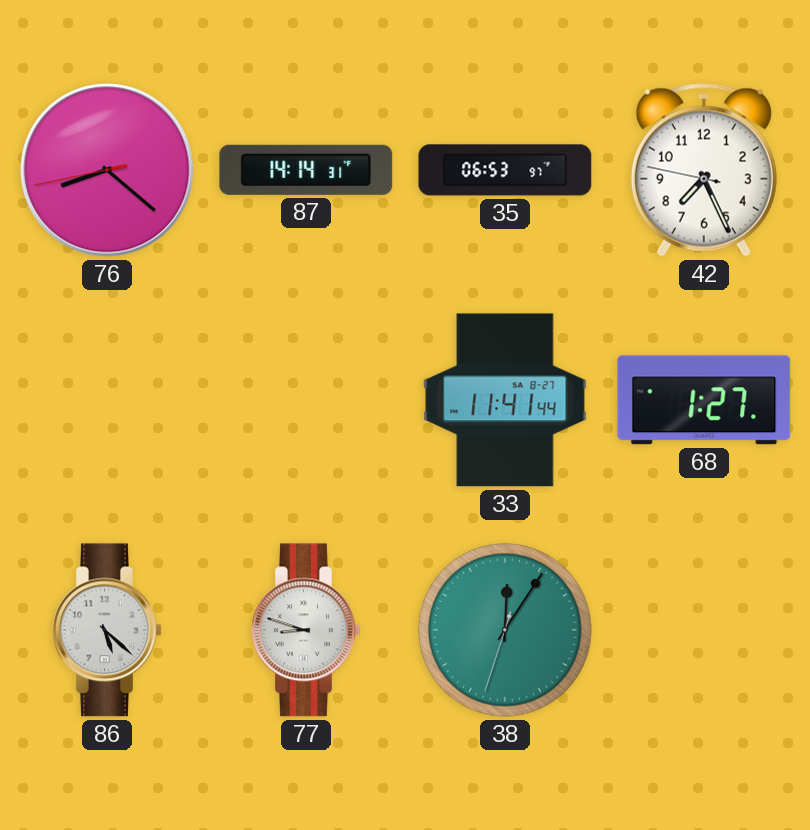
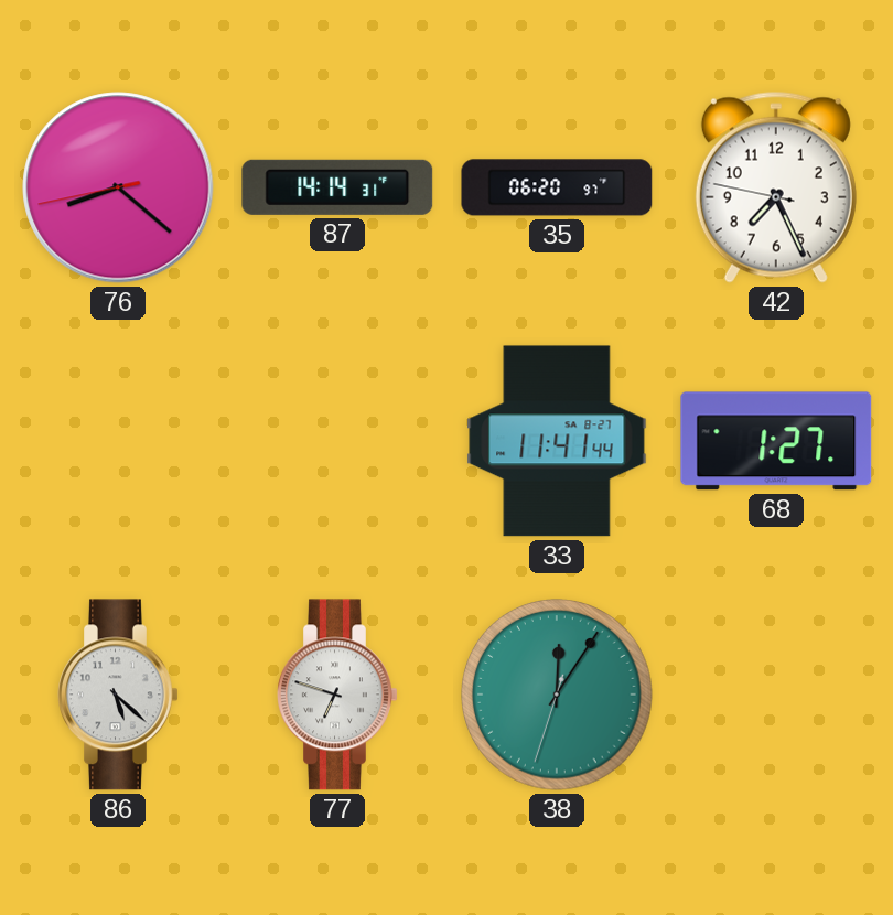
35: 06:53 -> 06:20 (557, 187)
77: 8:48 -> 6:48 (337, 695)
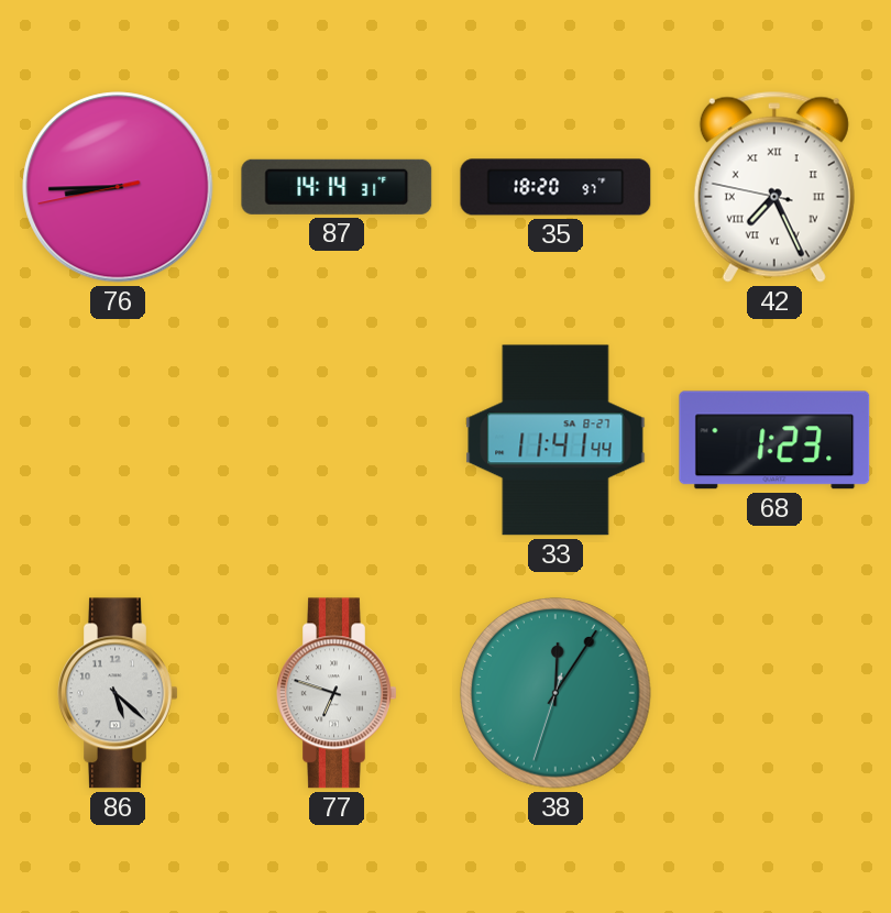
76: 8:21 -> 8:44 (118, 187)
35: 06:20 -> 18:20 (555, 187)
42 numerals: Arabic -> Roman (774, 187)
68: 1:27 -> 1:23 (774, 440)
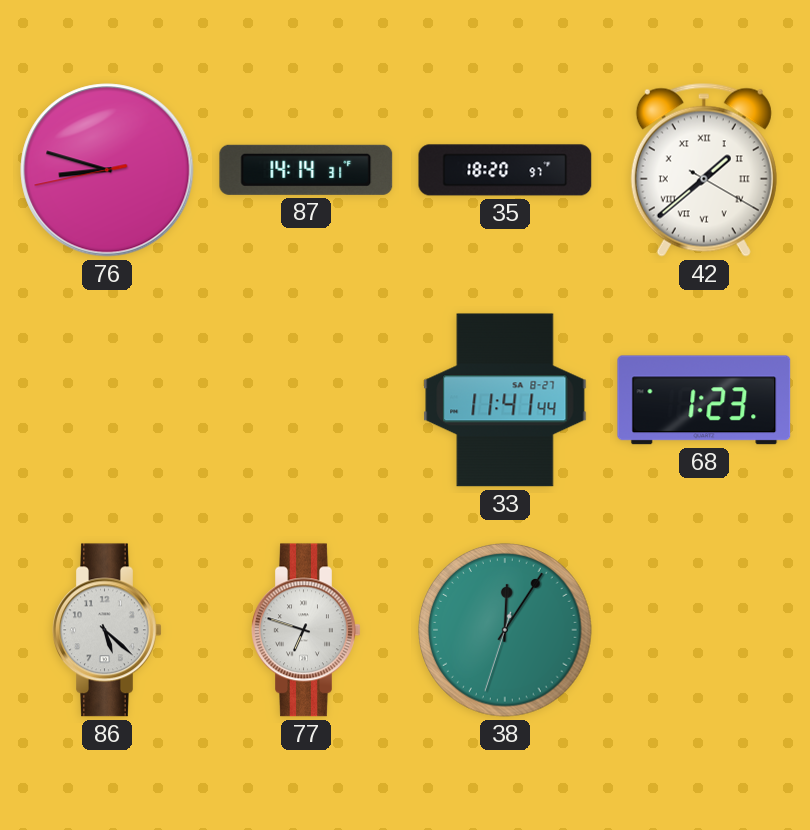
76: 8:44 -> 8:47 (107, 170)
42: 7:25 -> 1:38 (704, 170)
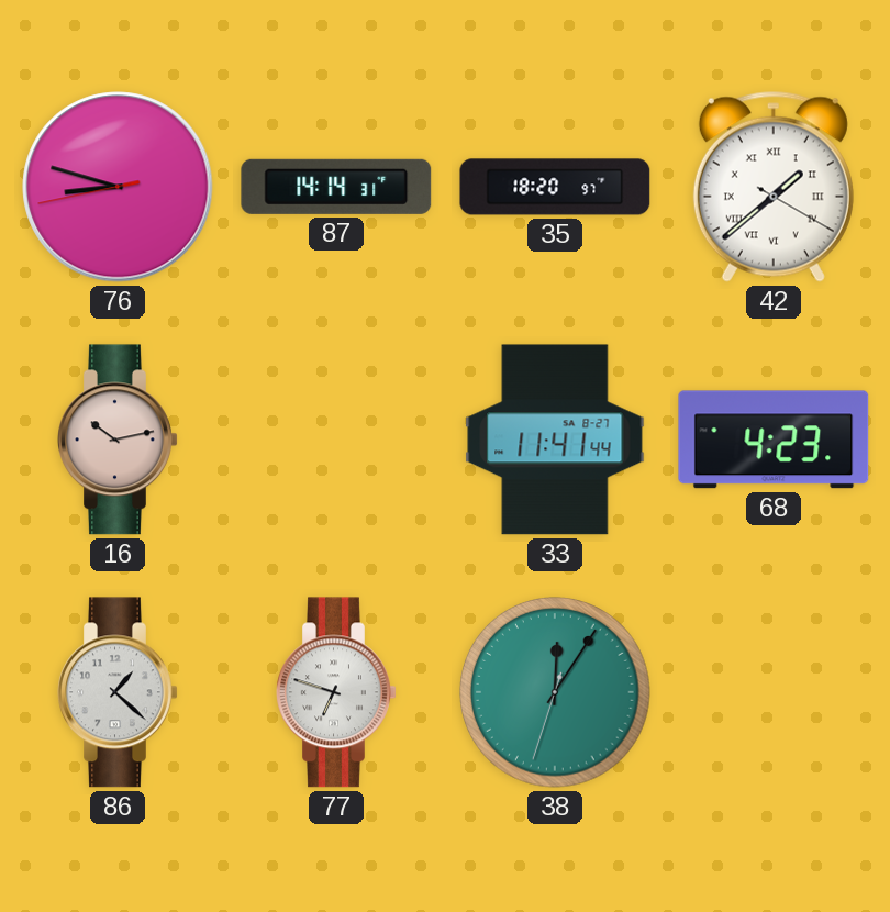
16: none -> 10:13 (118, 440)
68: 1:23 -> 4:23 (774, 440)
86: 5:22 -> 1:22 (118, 692)
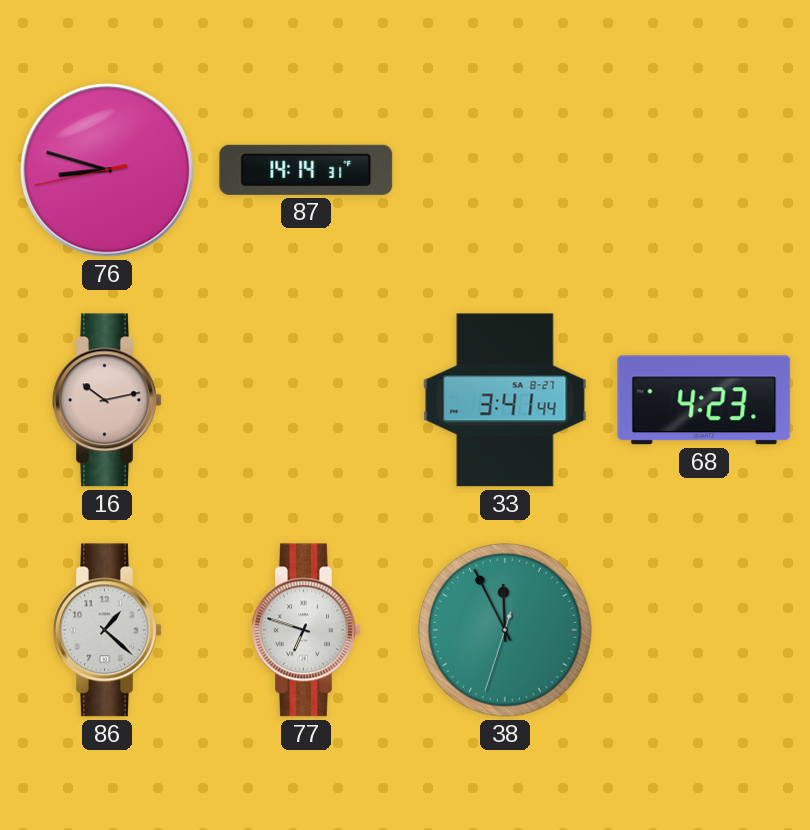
35: 18:20 -> none (555, 187)
42: 1:38 -> none (774, 187)
33: 11:41 -> 3:41 (505, 400)
38: 12:05 -> 11:55 (505, 630)
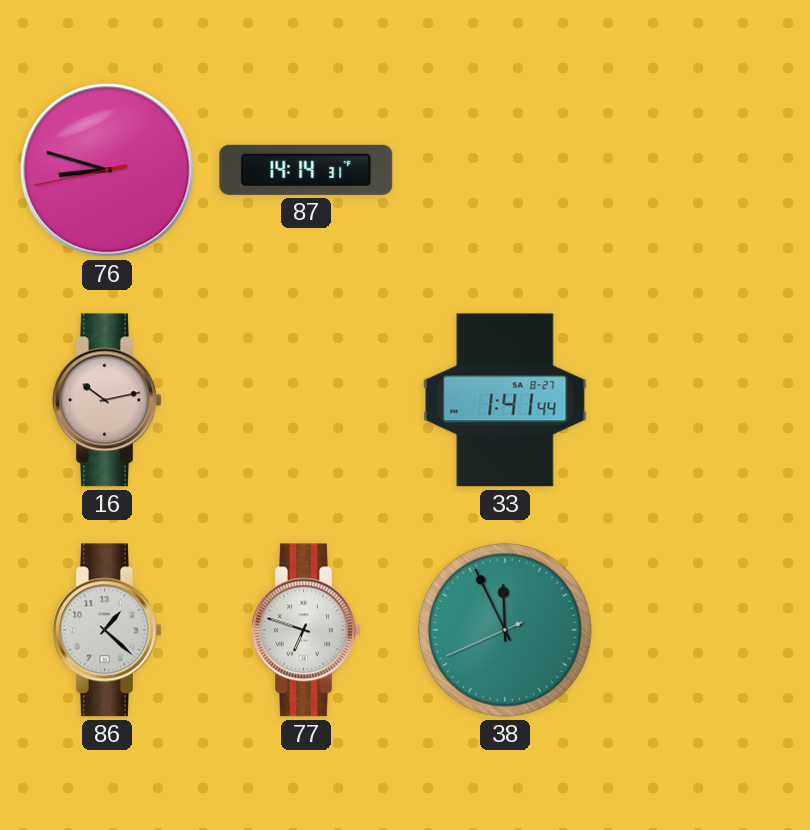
33: 3:41 -> 1:41 (505, 400)
68: 4:23 -> none (704, 400)
38: 11:55:33 -> 11:55:41 (505, 630)
